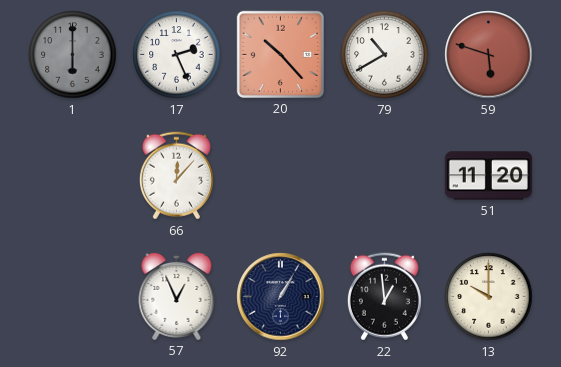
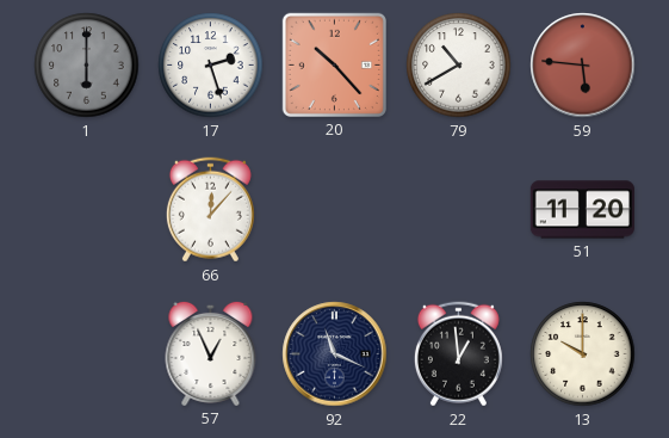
17: 2:26 -> 2:27 (211, 66)
59: 5:48 -> 5:46 (583, 66)
92: 1:05 -> 11:19 (335, 354)
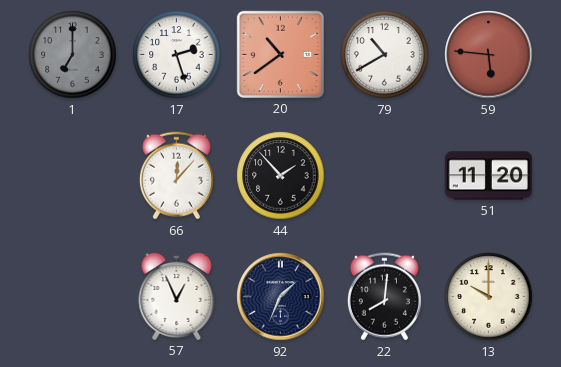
1: 6:00 -> 7:00 (73, 55)
20: 10:23 -> 10:39 (280, 54)
44: none -> 1:53 (281, 176)
92: 11:19 -> 1:34 (281, 297)
22: 12:59 -> 8:01 (384, 297)
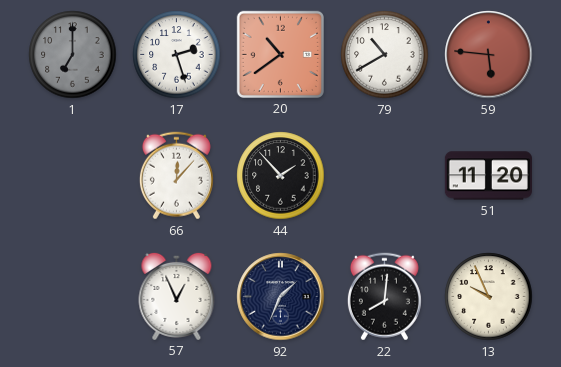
13: 10:00 -> 9:56 (489, 297)
